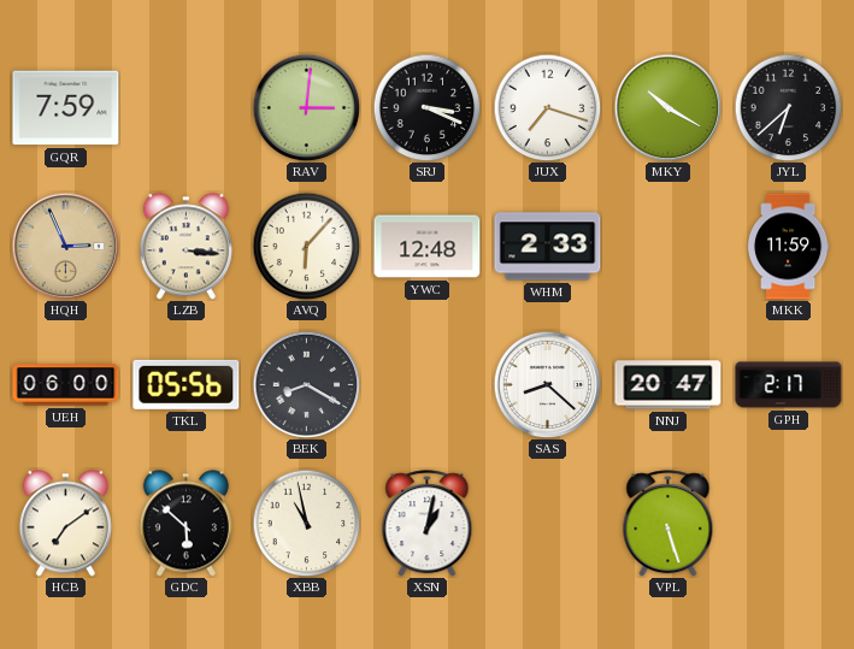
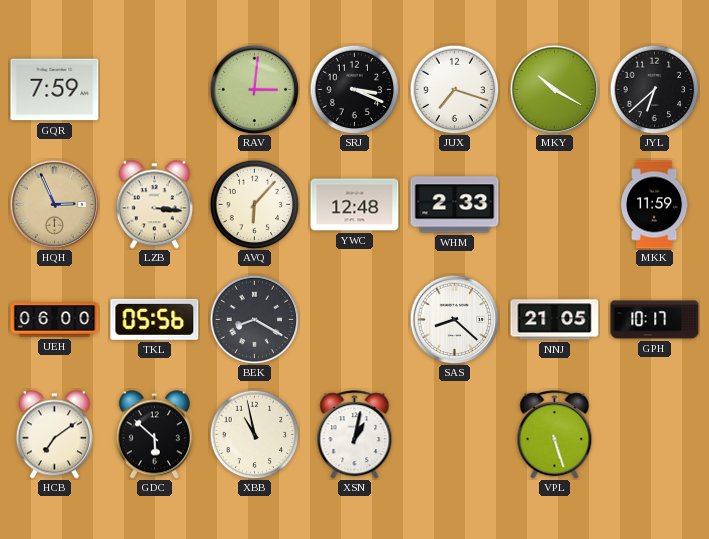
NNJ: 20:47 -> 21:05 (555, 320)
GPH: 2:17 -> 10:17 (655, 320)
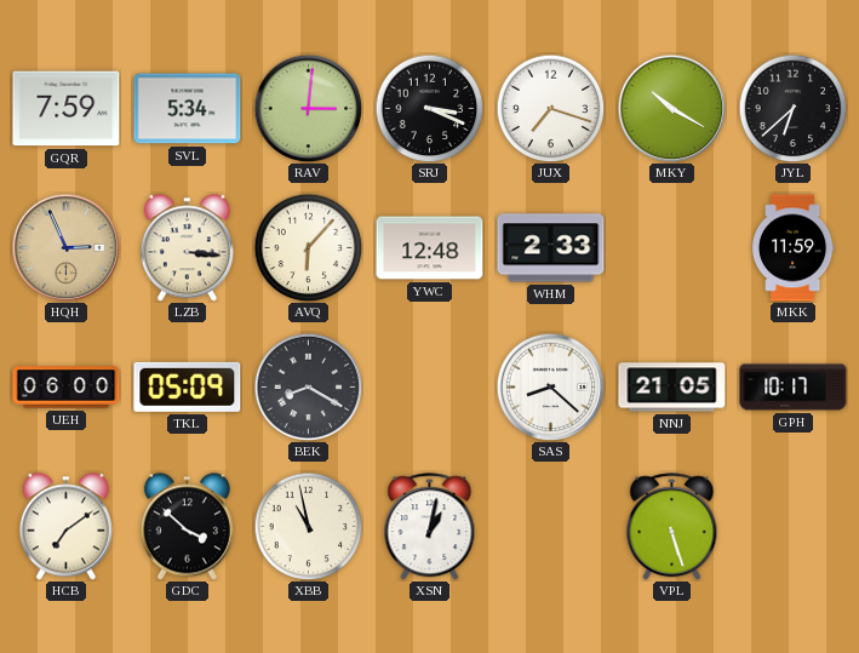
SVL: none -> 5:34 (188, 109)
TKL: 05:56 -> 05:09 (188, 386)
GDC: 5:52 -> 3:52 (187, 527)
